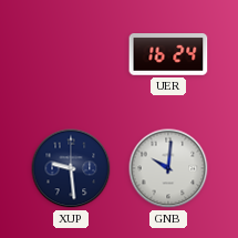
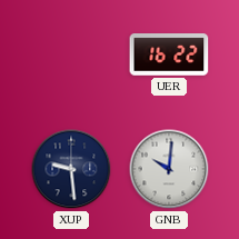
UER: 16:24 -> 16:22 (169, 56)
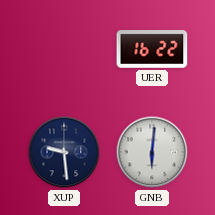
GNB: 10:01 -> 6:01 (152, 152)
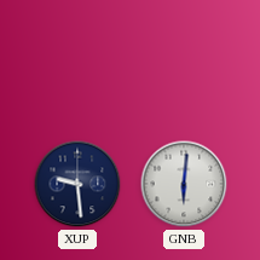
UER: 16:22 -> none (152, 50)
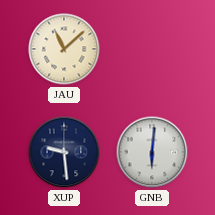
JAU: none -> 11:08 (64, 49)
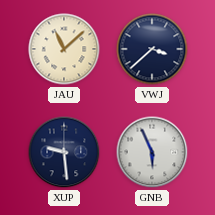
VWJ: none -> 3:38 (152, 49)
GNB: 6:01 -> 5:56 (152, 152)
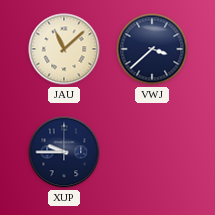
XUP: 9:29 -> 9:45 (64, 152)
GNB: 5:56 -> none (152, 152)
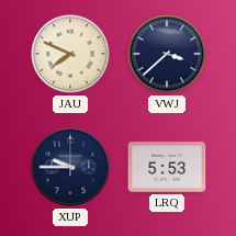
JAU: 11:08 -> 7:49 (70, 54)
LRQ: none -> 5:53 (167, 167)
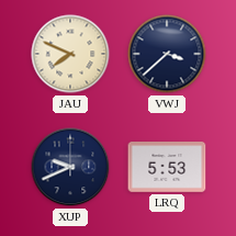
XUP: 9:45 -> 9:41 (70, 167)
